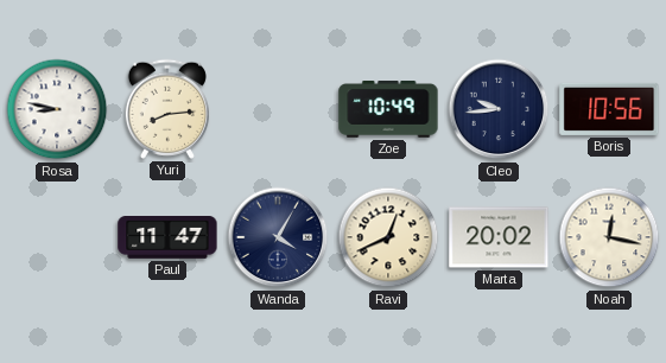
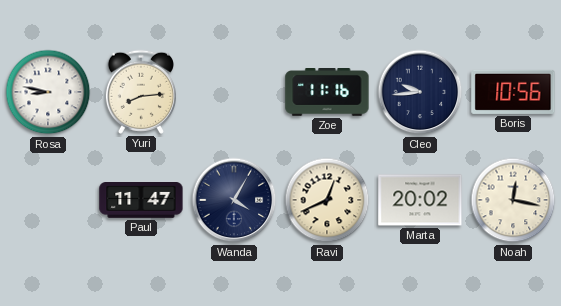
Zoe: 10:49 -> 11:16 (327, 93)
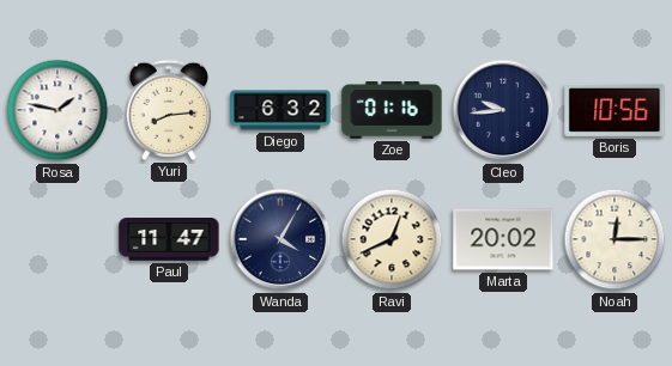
Rosa: 8:47 -> 1:47 (57, 110)
Diego: none -> 6:32 (280, 110)
Zoe: 11:16 -> 01:16 (392, 111)
Noah: 12:17 -> 12:15 (615, 239)
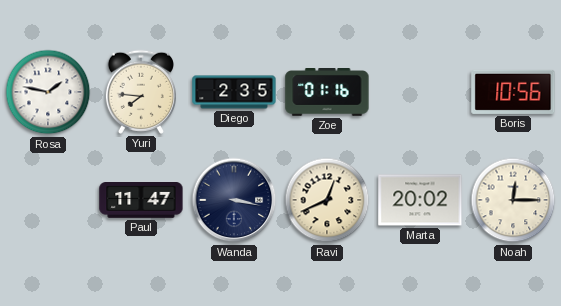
Yuri: 8:14 -> 7:46 (141, 92)
Diego: 6:32 -> 2:35 (234, 92)
Cleo: 9:44 -> none (503, 110)
Wanda: 4:05 -> 3:17 (234, 200)
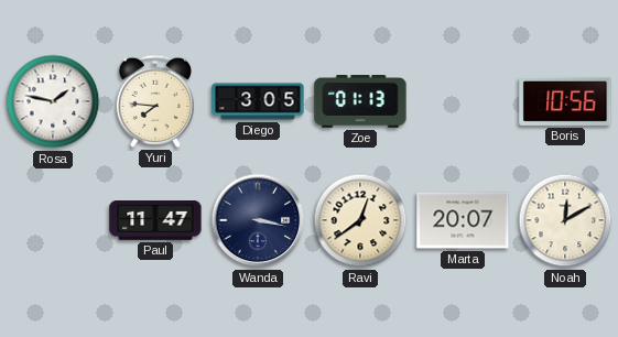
Diego: 2:35 -> 3:05 (258, 101)
Zoe: 01:16 -> 01:13 (360, 102)
Ravi: 12:41 -> 12:39 (360, 220)
Marta: 20:02 -> 20:07 (463, 220)
Noah: 12:15 -> 12:10 (565, 220)
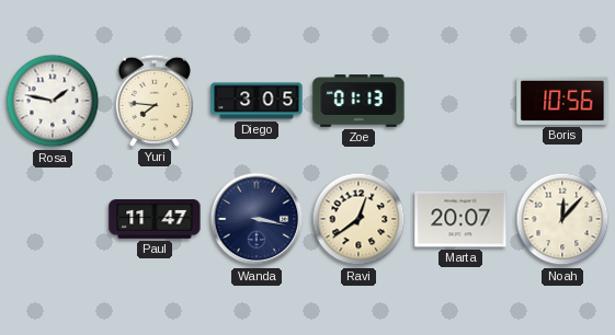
Noah: 12:10 -> 12:07 (562, 219)
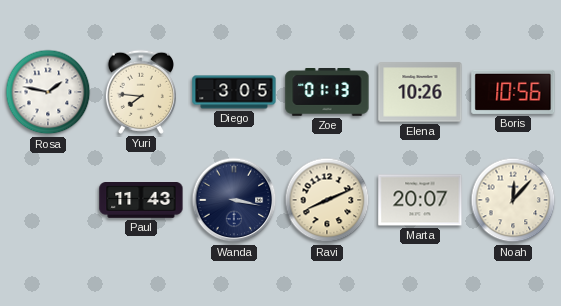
Elena: none -> 10:26 (420, 92)
Paul: 11:47 -> 11:43 (141, 201)
Ravi: 12:39 -> 8:11 (327, 200)
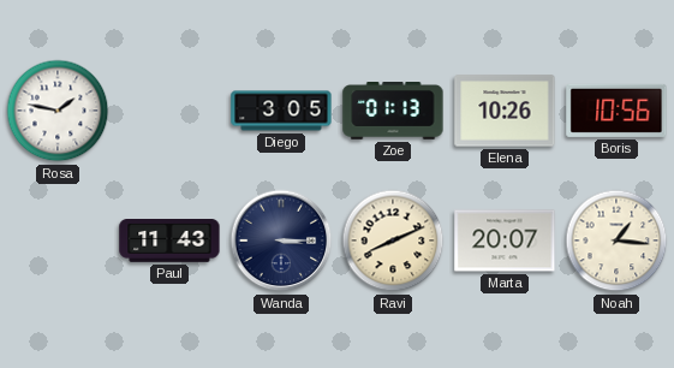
Yuri: 7:46 -> none (141, 92)
Wanda: 3:17 -> 3:15 (281, 241)
Noah: 12:07 -> 1:16 (616, 241)
